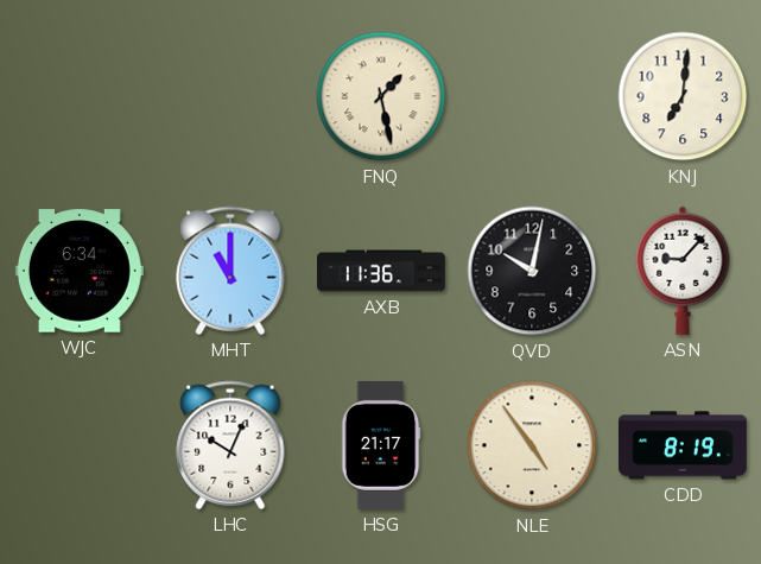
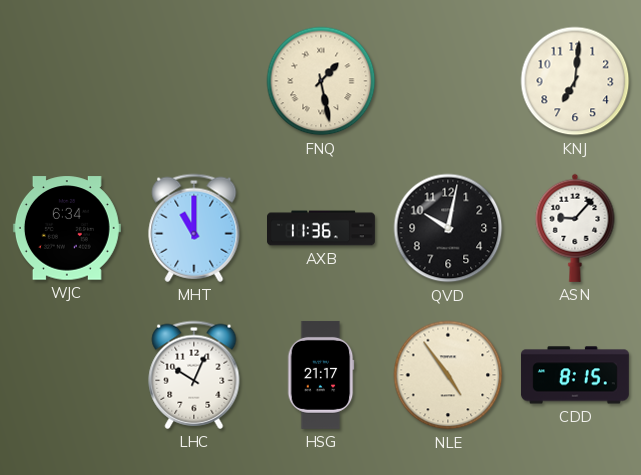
CDD: 8:19 -> 8:15 (575, 375)
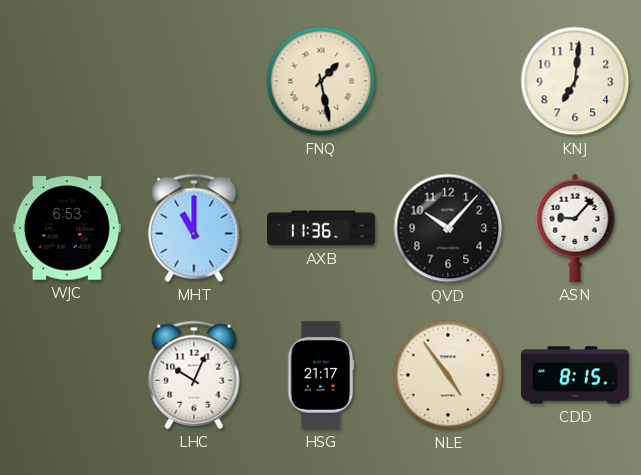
WJC: 6:34 -> 6:53 (67, 228)
QVD: 10:02 -> 10:07 (448, 228)
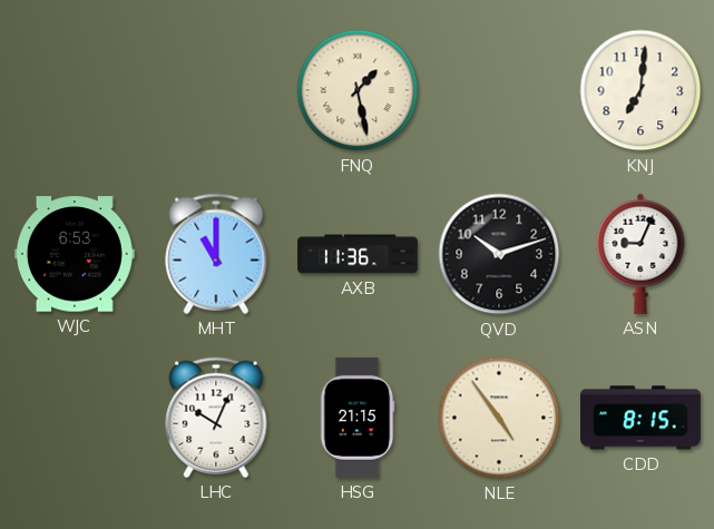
QVD: 10:07 -> 10:12 (499, 254)
ASN: 9:07 -> 9:04 (640, 254)
HSG: 21:17 -> 21:15 (358, 418)
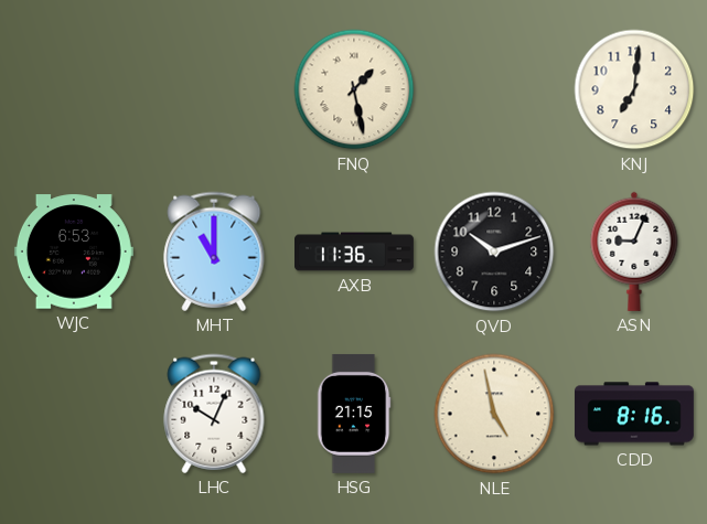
NLE: 4:54 -> 4:58 (494, 414)
CDD: 8:15 -> 8:16 (634, 414)
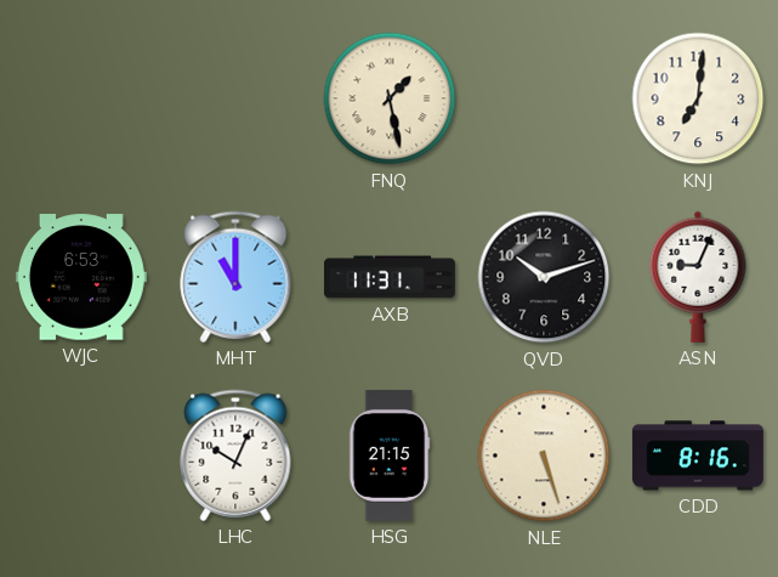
AXB: 11:36 -> 11:31 (391, 277)
NLE: 4:58 -> 5:27 (544, 456)
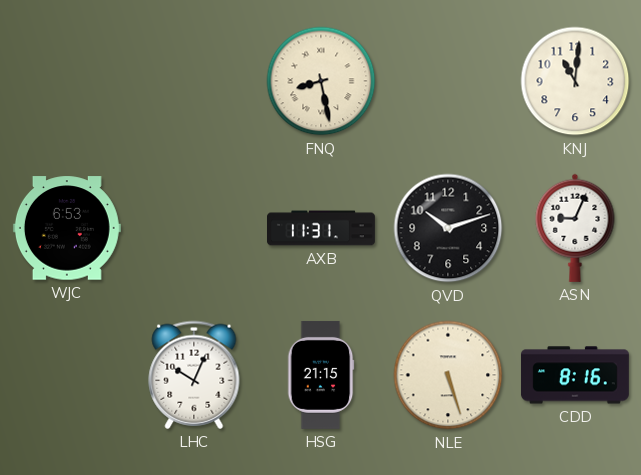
FNQ: 1:28 -> 8:28 (321, 81)
KNJ: 7:01 -> 11:01 (575, 81)
MHT: 11:00 -> none (235, 277)
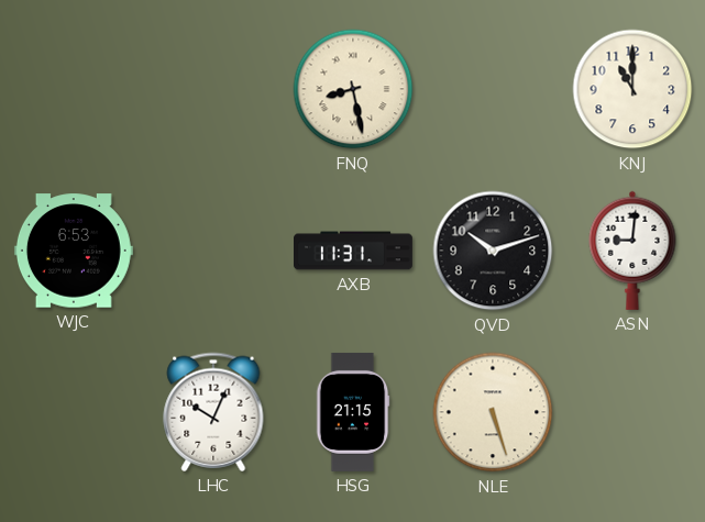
KNJ: 11:01 -> 11:00 (632, 89)
ASN: 9:04 -> 9:01 (632, 251)
CDD: 8:16 -> none (575, 375)
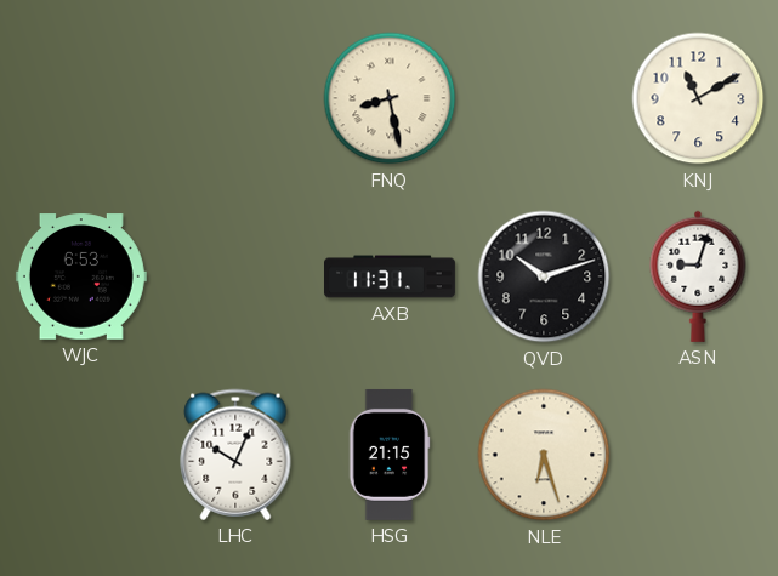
KNJ: 11:00 -> 11:10 (698, 98)
ASN: 9:01 -> 9:03 (698, 276)
NLE: 5:27 -> 6:27 (544, 455)
